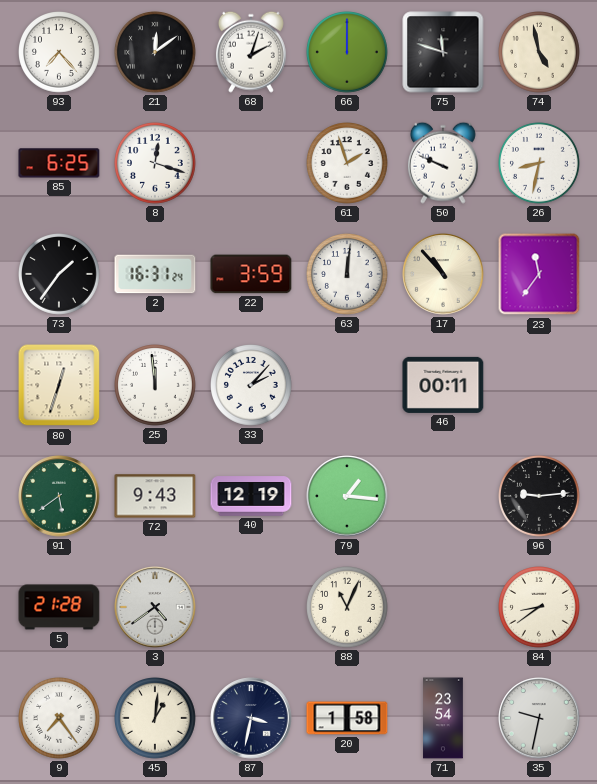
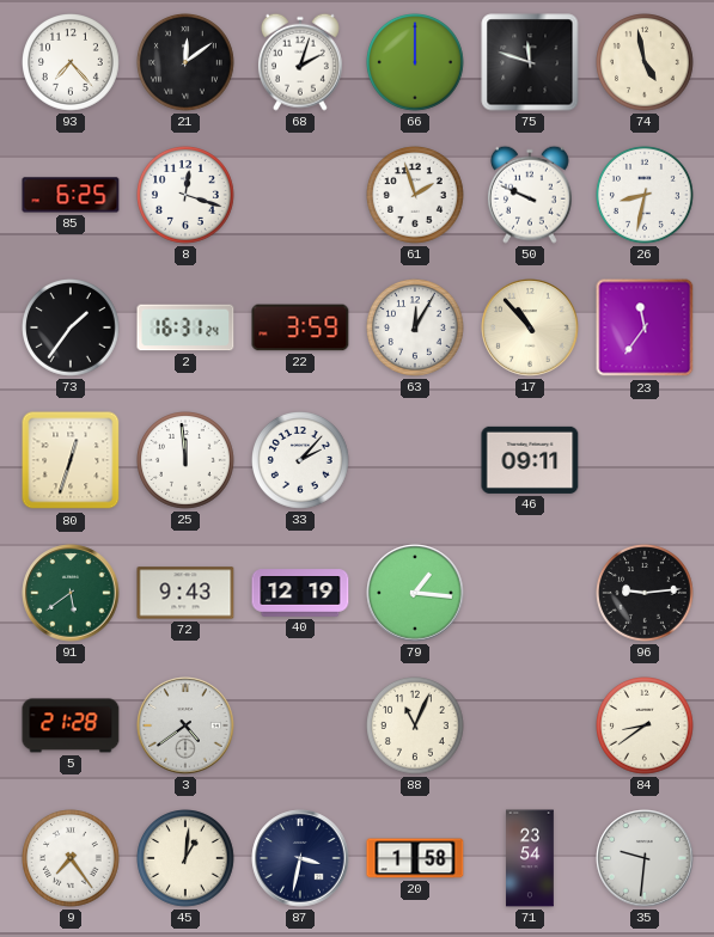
63: 12:01 -> 12:05 (416, 329)
46: 00:11 -> 09:11 (530, 460)
35: 9:32 -> 9:31 (645, 858)
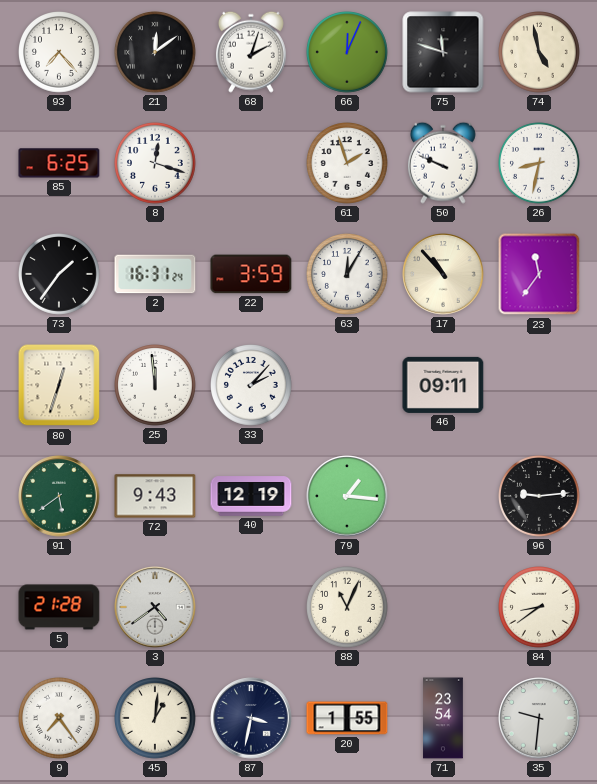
66: 12:00 -> 12:04 (348, 53)
20: 1:58 -> 1:55 (347, 718)
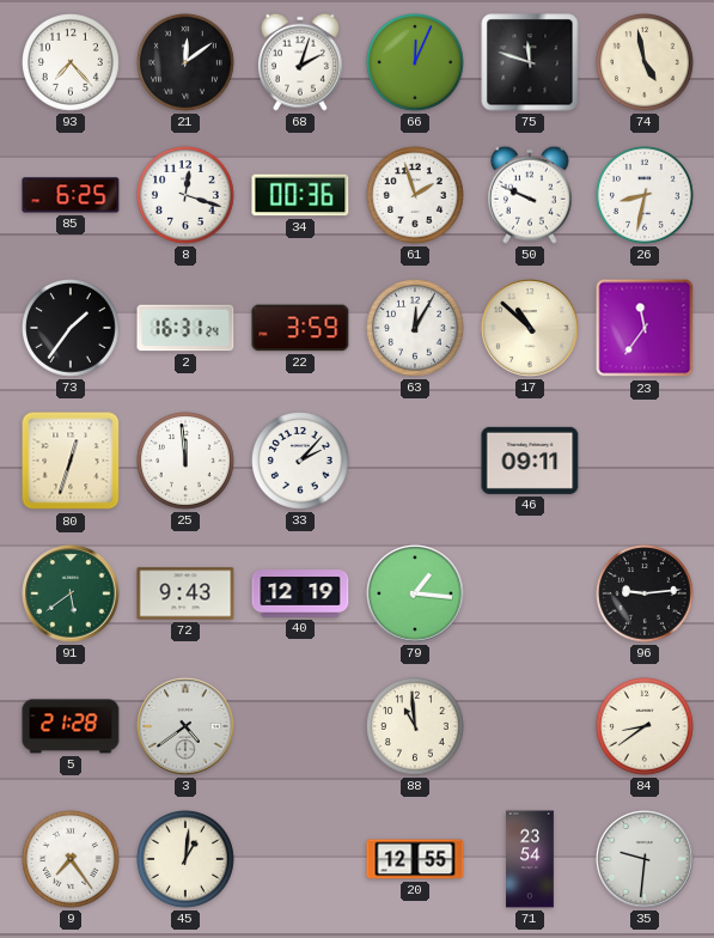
34: none -> 00:36 (300, 195)
17: 10:53 -> 10:52 (530, 328)
88: 11:04 -> 10:59 (416, 727)
87: 3:32 -> none (251, 718)
20: 1:55 -> 12:55 (415, 859)
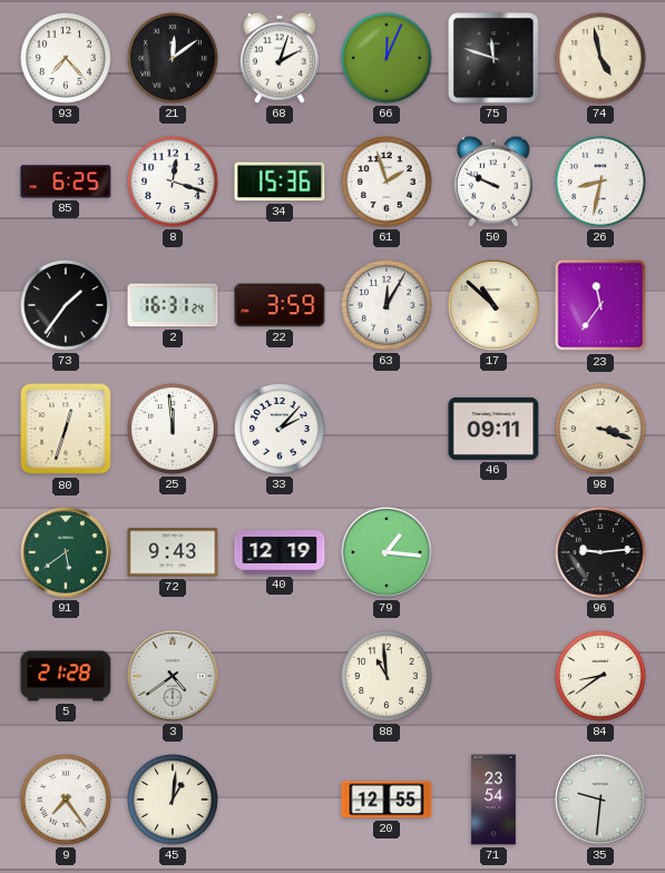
34: 00:36 -> 15:36 (280, 182)
98: none -> 3:18 (602, 430)
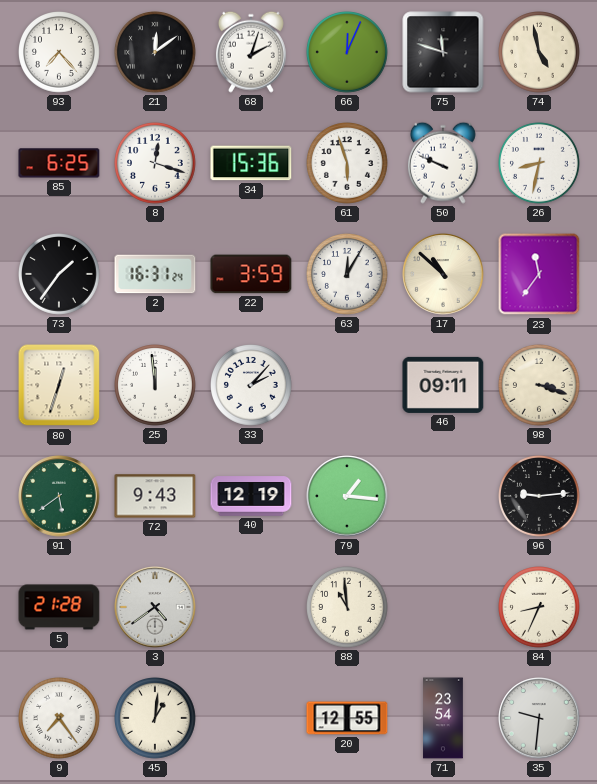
61: 1:57 -> 5:57 (348, 164)
84: 8:39 -> 8:34 (540, 608)
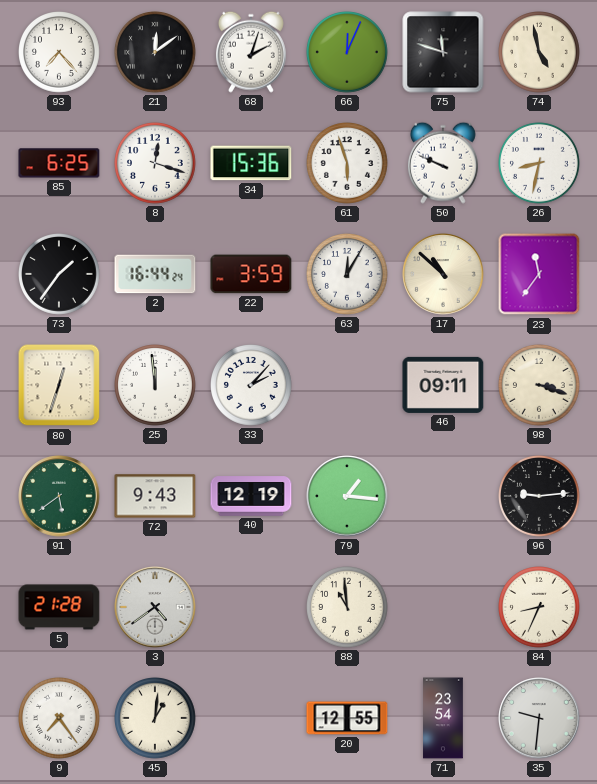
2: 16:31 -> 16:44 (155, 274)
